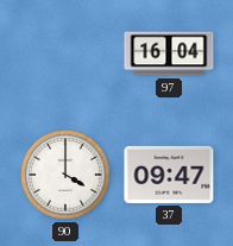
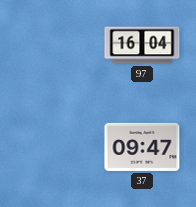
90: 4:00 -> none (65, 175)
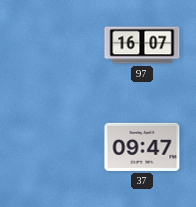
97: 16:04 -> 16:07 (142, 45)
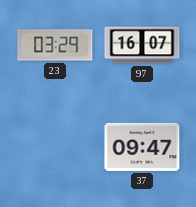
23: none -> 03:29 (55, 45)
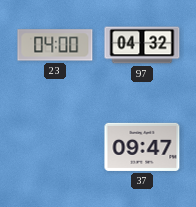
23: 03:29 -> 04:00 (55, 45)
97: 16:07 -> 04:32 (142, 45)
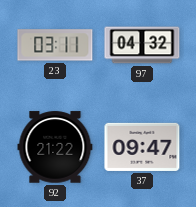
23: 04:00 -> 03:11 (55, 45)
92: none -> 21:22 (55, 147)
